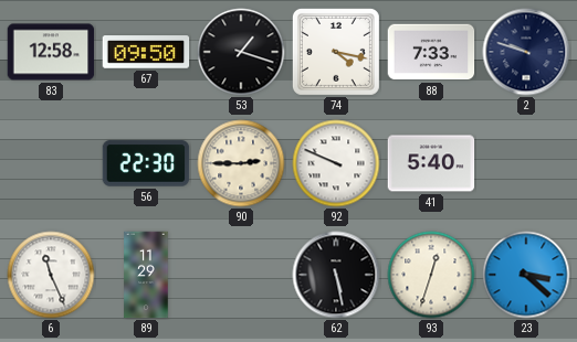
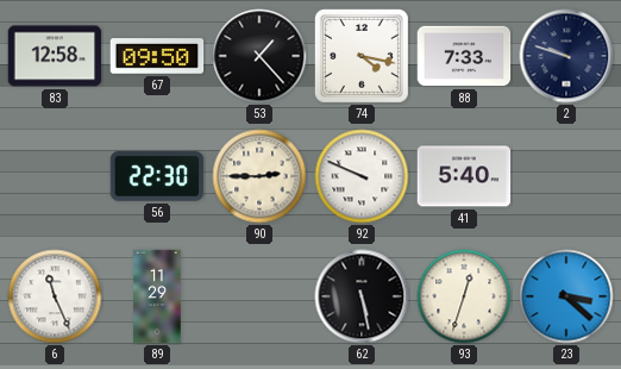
53: 1:18 -> 1:23 (259, 56)
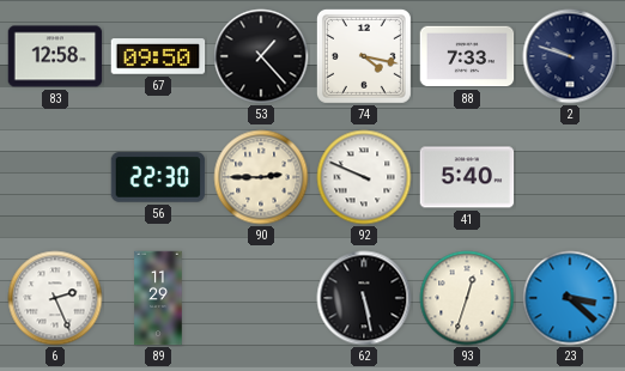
6: 11:26 -> 2:26 (55, 298)
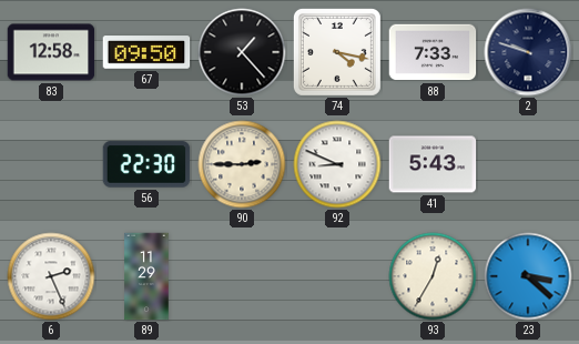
92: 9:49 -> 8:49 (337, 164)
41: 5:40 -> 5:43 (433, 164)
62: 5:28 -> none (364, 298)
93: 12:33 -> 12:35 (433, 276)
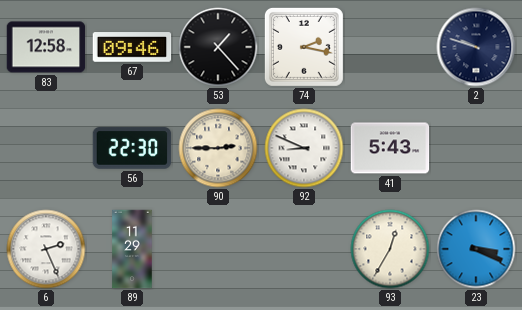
67: 09:50 -> 09:46 (132, 47)
74: 4:17 -> 2:17 (304, 47)
88: 7:33 -> none (433, 52)
23: 3:22 -> 3:19 (476, 249)
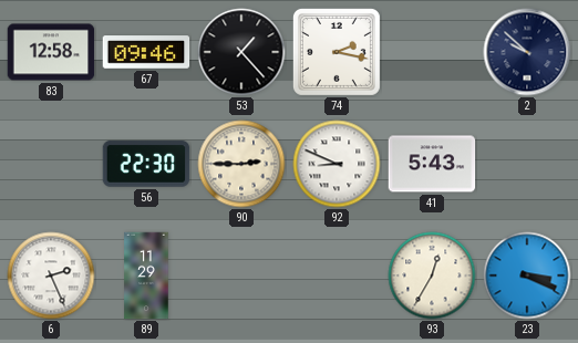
2: 9:48 -> 9:52 (527, 52)
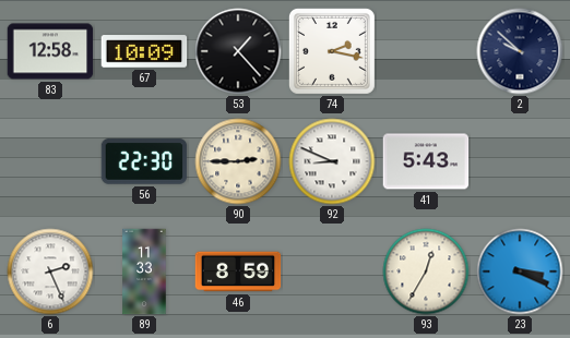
67: 09:46 -> 10:09 (144, 51)
89: 11:29 -> 11:33 (144, 271)
46: none -> 8:59 (238, 271)
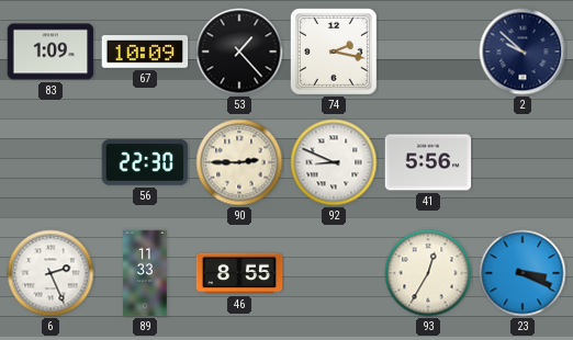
83: 12:58 -> 1:09 (50, 52)
41: 5:43 -> 5:56 (428, 162)
46: 8:59 -> 8:55 (239, 273)
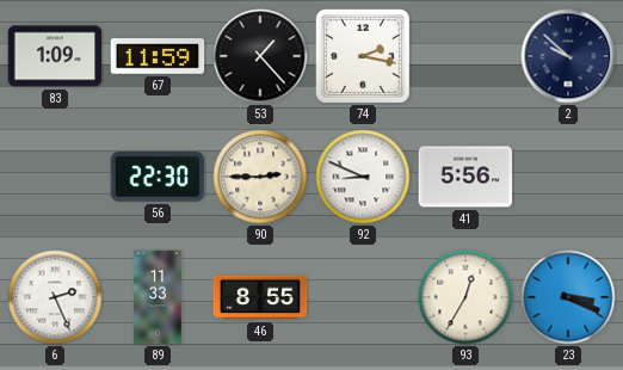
67: 10:09 -> 11:59 (158, 56)
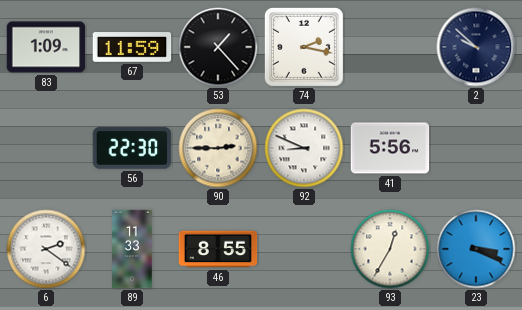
6: 2:26 -> 2:21 (46, 249)
